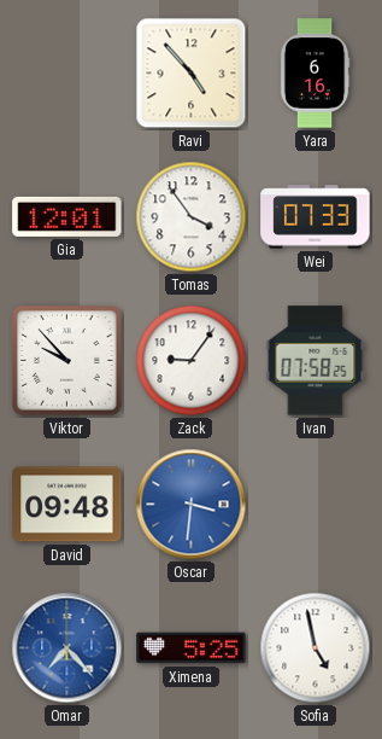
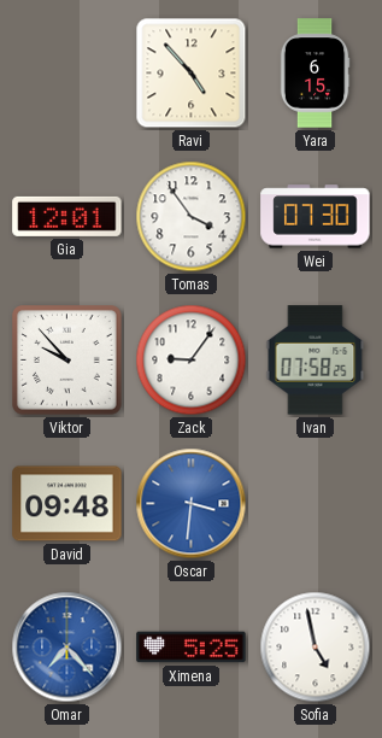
Yara: 6:16 -> 6:15 (315, 74)
Wei: 07:33 -> 07:30 (316, 217)
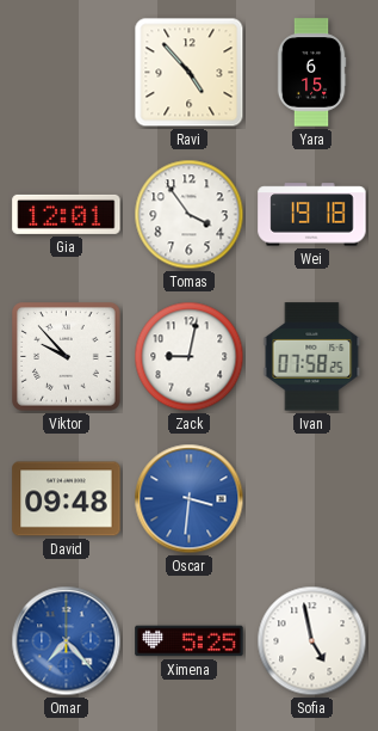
Wei: 07:30 -> 19:18 (312, 215)
Zack: 9:06 -> 9:02 (190, 357)
